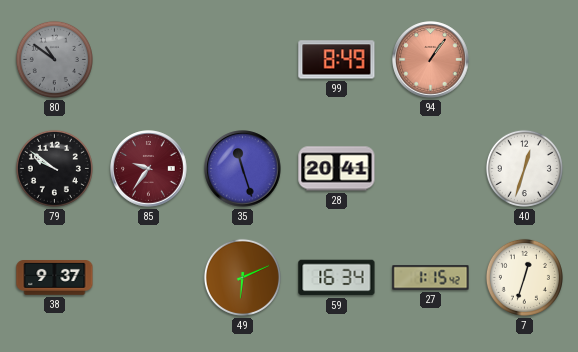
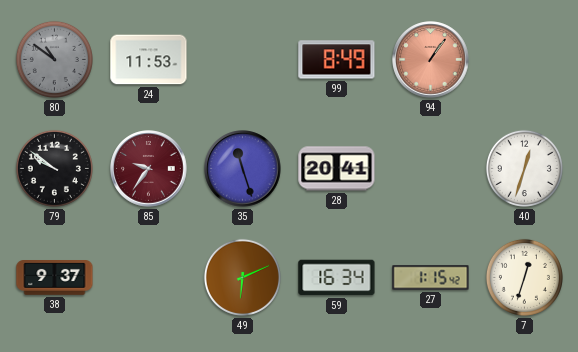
24: none -> 11:53 (149, 60)
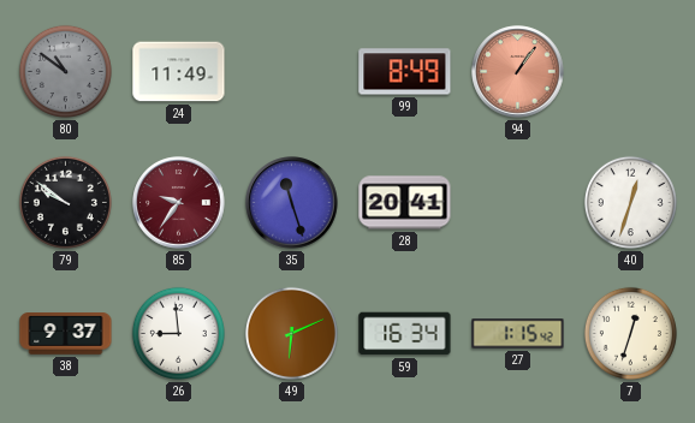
24: 11:53 -> 11:49 (179, 72)
26: none -> 8:59 (178, 333)
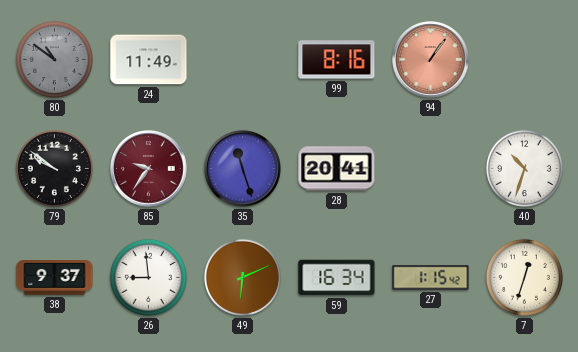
99: 8:49 -> 8:16 (337, 60)
40: 12:33 -> 10:33 (524, 168)
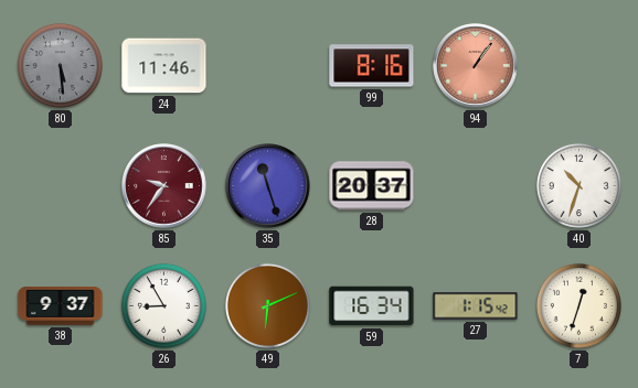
80: 10:51 -> 5:29 (60, 65)
24: 11:49 -> 11:46 (164, 66)
79: 9:51 -> none (54, 168)
28: 20:41 -> 20:37 (372, 186)
26: 8:59 -> 8:55 (163, 305)
